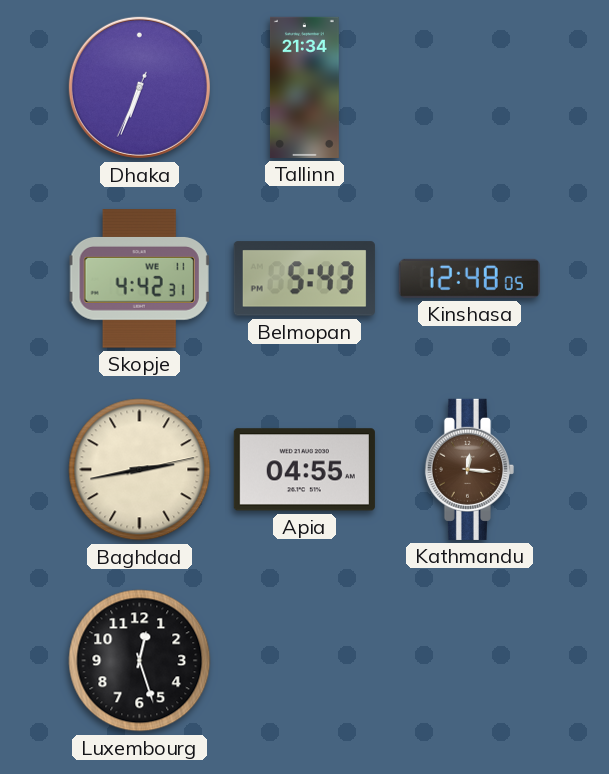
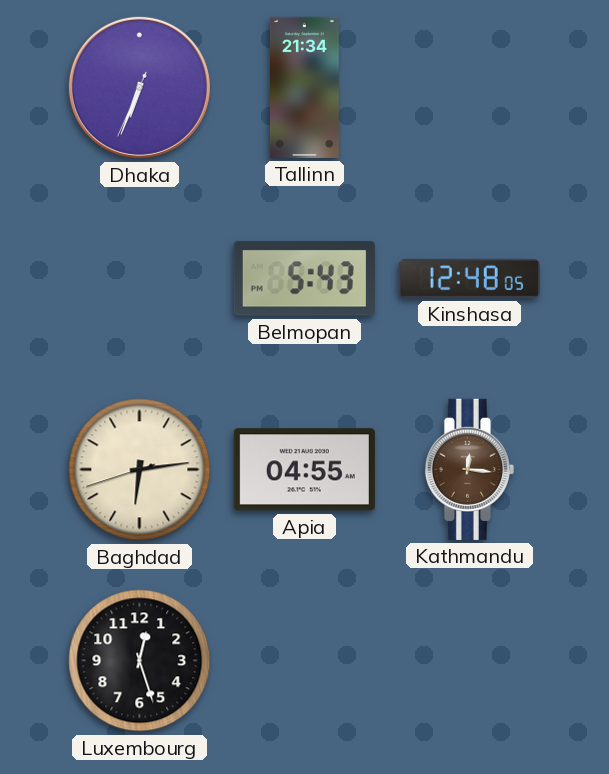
Skopje: 4:42 -> none (140, 279)
Baghdad: 2:43 -> 6:13 (140, 470)
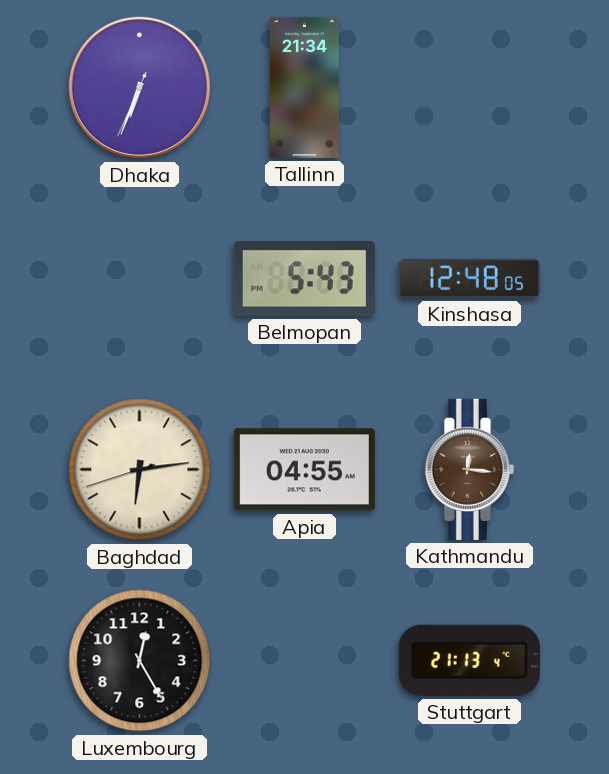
Luxembourg: 12:27 -> 12:25 (140, 661)
Stuttgart: none -> 21:13 (469, 660)
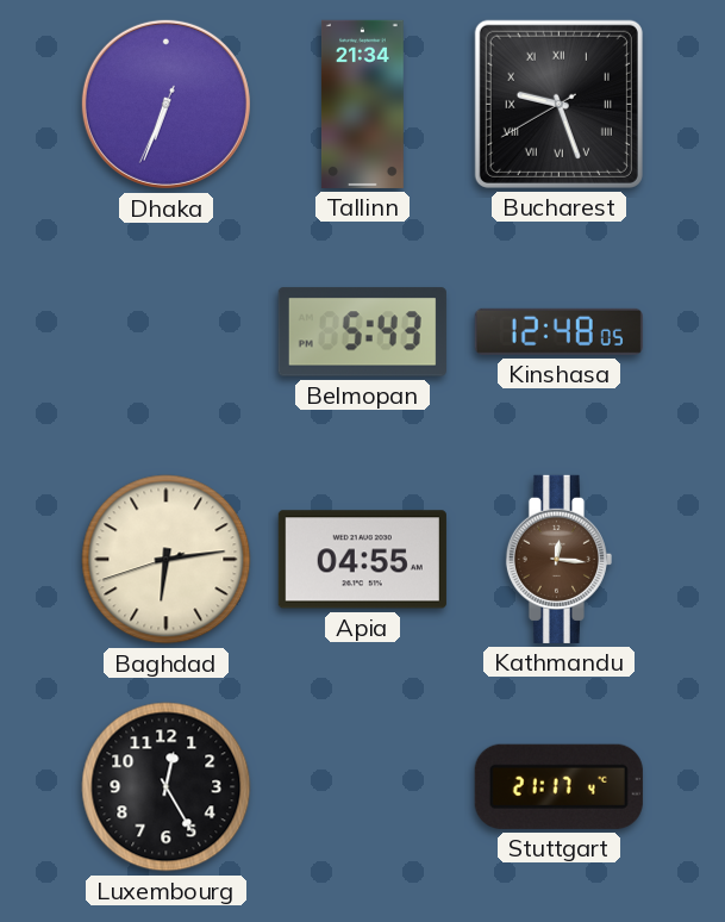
Bucharest: none -> 9:26 (558, 104)
Stuttgart: 21:13 -> 21:17 (558, 786)
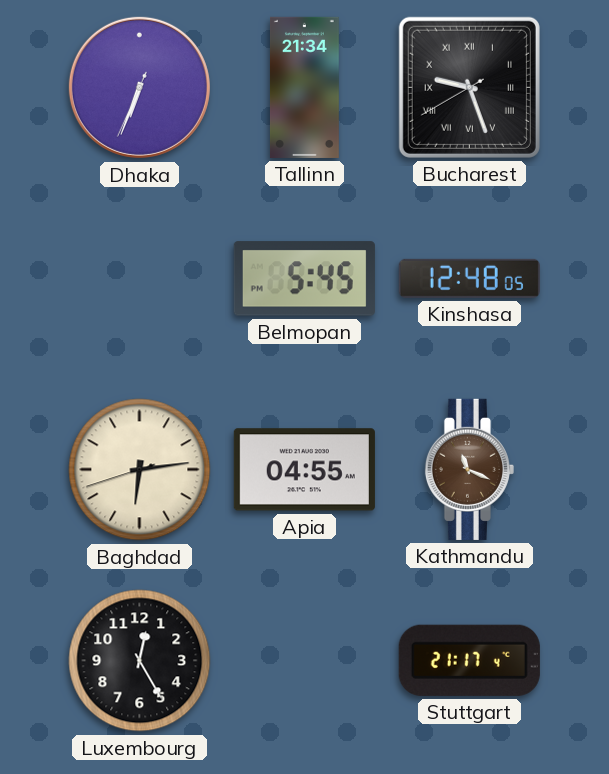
Belmopan: 5:43 -> 5:45 (304, 279)
Kathmandu: 12:16 -> 11:19 (469, 469)
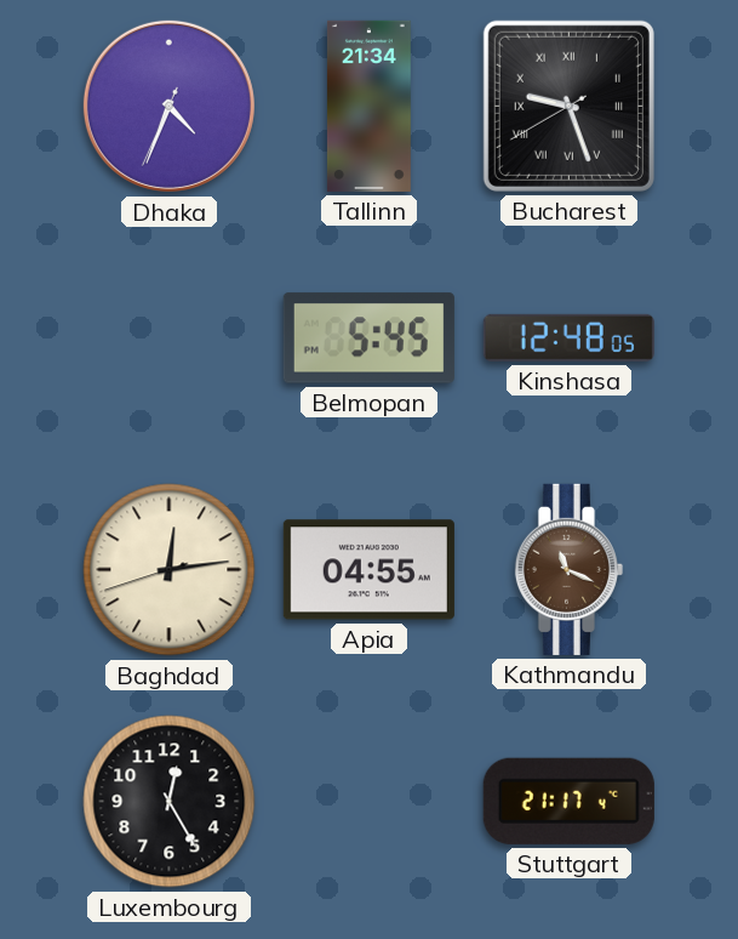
Dhaka: 6:33 -> 4:33 (168, 106)
Baghdad: 6:13 -> 12:13 (170, 570)
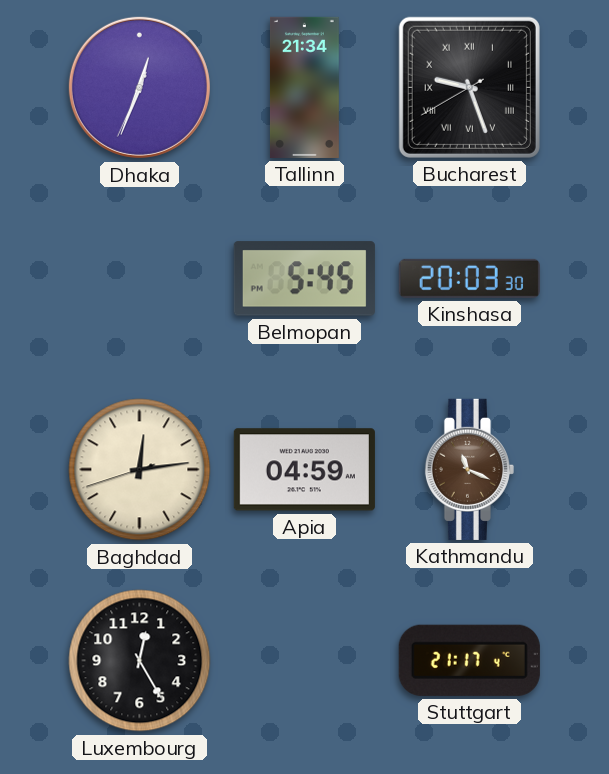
Dhaka: 4:33 -> 12:33 (139, 87)
Kinshasa: 12:48 -> 20:03 (469, 278)
Apia: 04:55 -> 04:59 (304, 470)
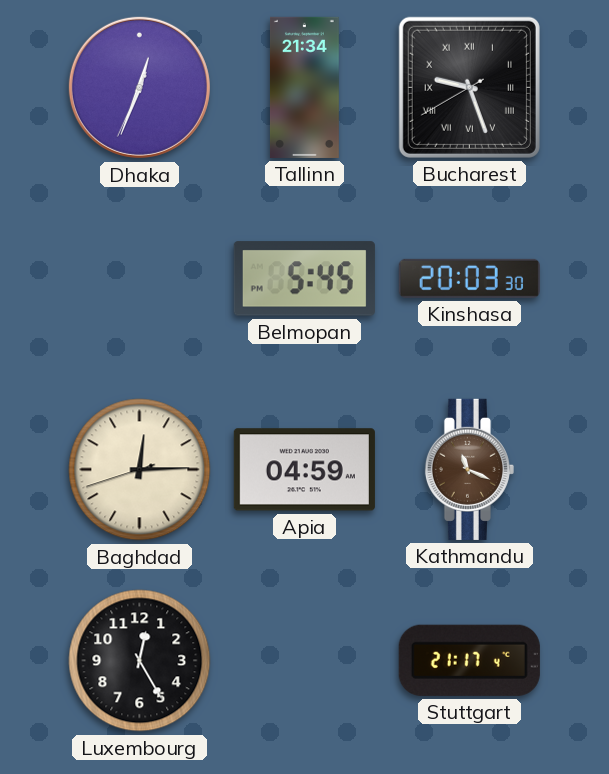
Baghdad: 12:13 -> 12:14 (140, 470)
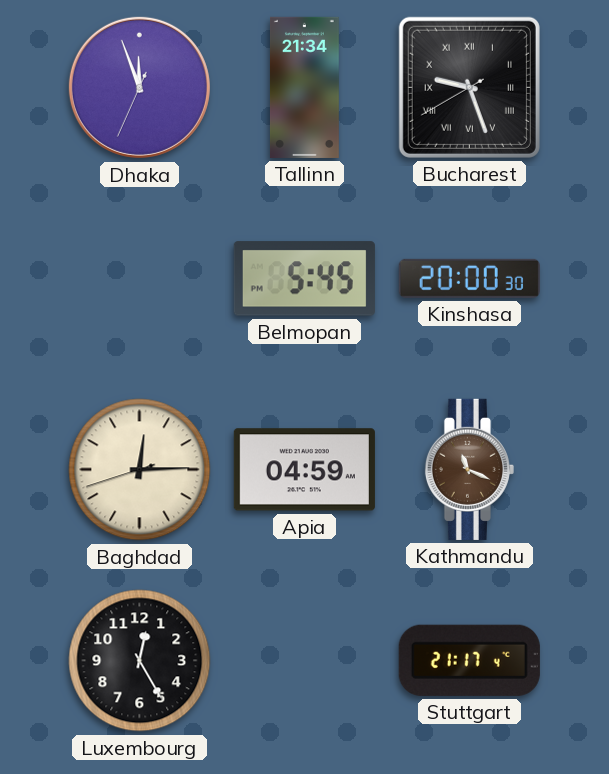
Dhaka: 12:33 -> 11:56 (139, 87)
Kinshasa: 20:03 -> 20:00 (469, 278)
